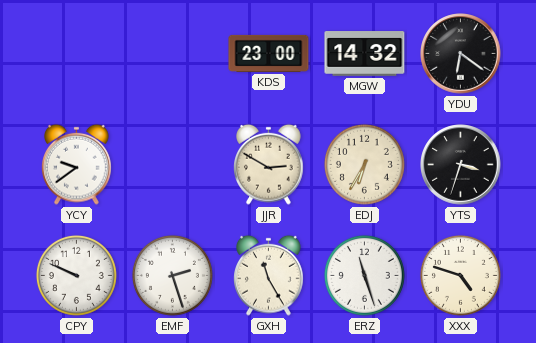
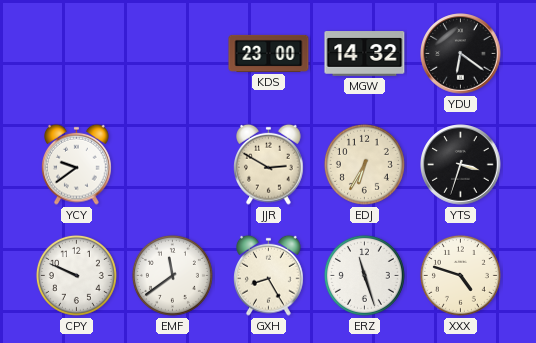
EMF: 2:27 -> 11:39 (172, 275)
GXH: 11:25 -> 8:25 (269, 275)
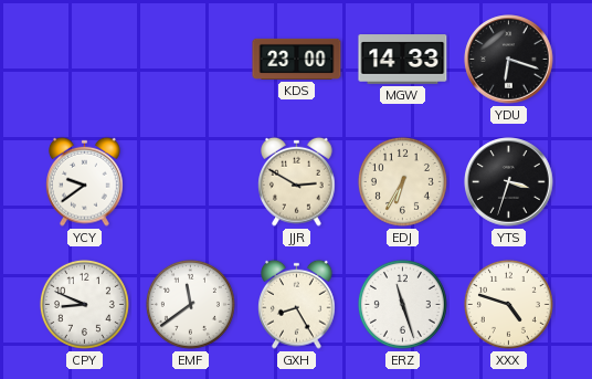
MGW: 14:32 -> 14:33 (403, 60)
YDU: 6:21 -> 6:18 (509, 60)
CPY: 9:49 -> 8:49 (84, 304)
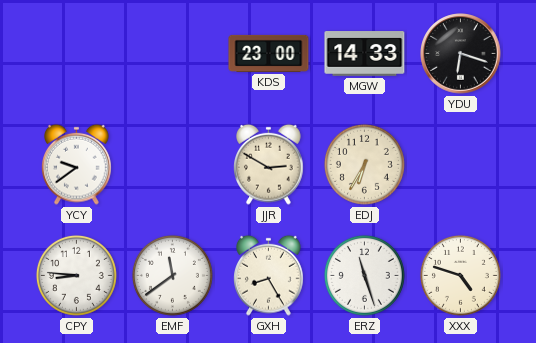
YTS: 3:33 -> none (509, 182)
CPY: 8:49 -> 8:46 (76, 275)
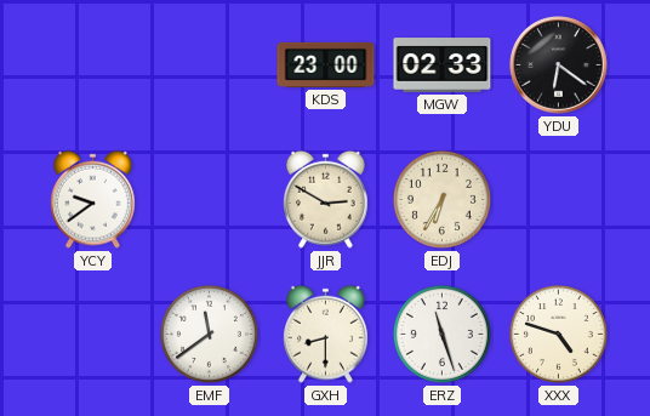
MGW: 14:33 -> 02:33 (443, 65)
YDU: 6:18 -> 6:21 (559, 65)
CPY: 8:46 -> none (76, 275)
GXH: 8:25 -> 8:30 (326, 334)
